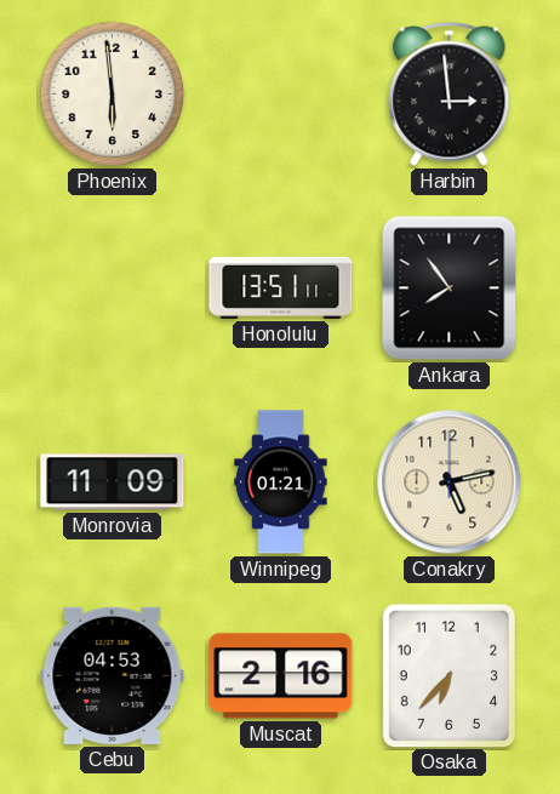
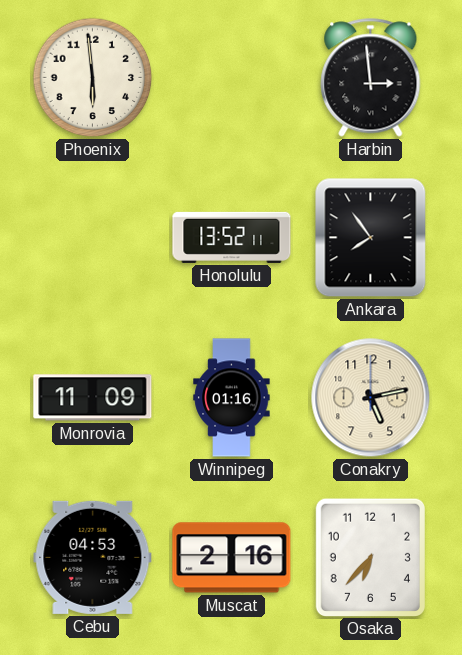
Honolulu: 13:51 -> 13:52 (232, 237)
Winnipeg: 01:21 -> 01:16 (232, 398)
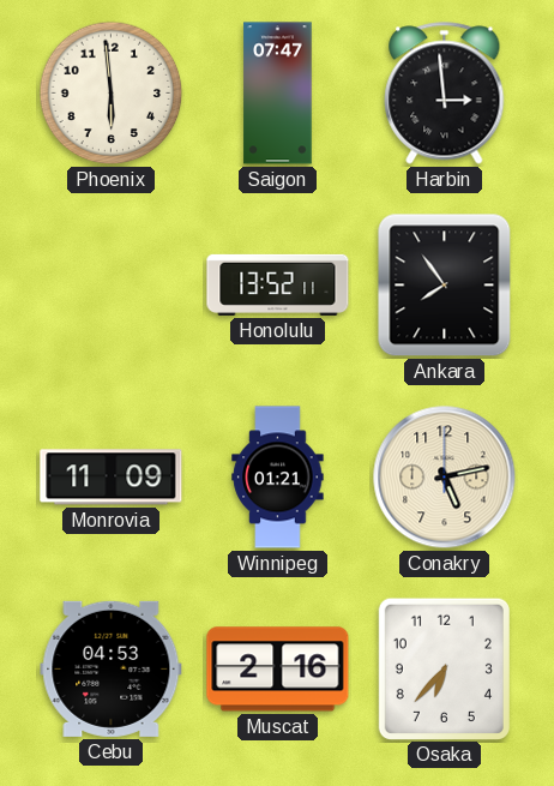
Saigon: none -> 07:47 (278, 94)
Winnipeg: 01:16 -> 01:21 (278, 478)
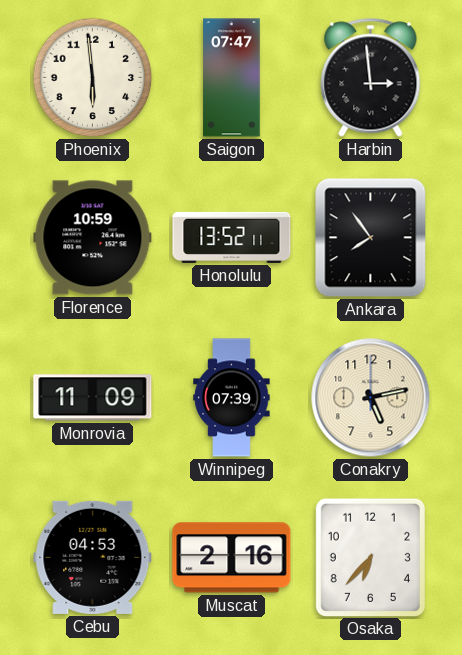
Florence: none -> 10:59 (93, 238)
Winnipeg: 01:21 -> 07:39 (232, 398)
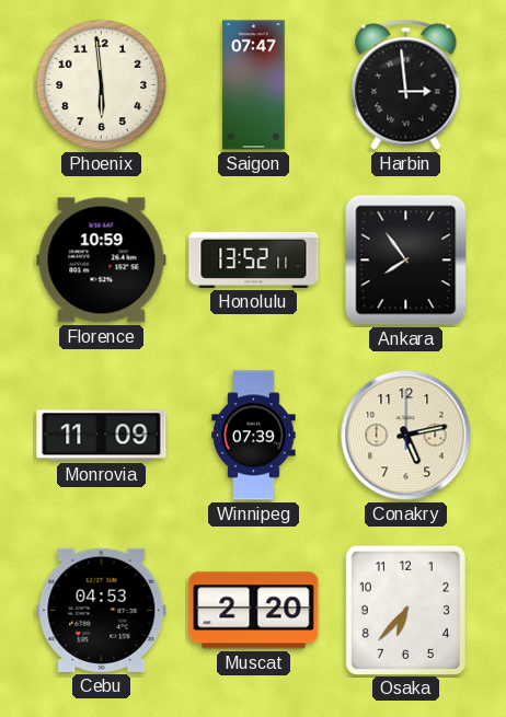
Muscat: 2:16 -> 2:20 (254, 611)
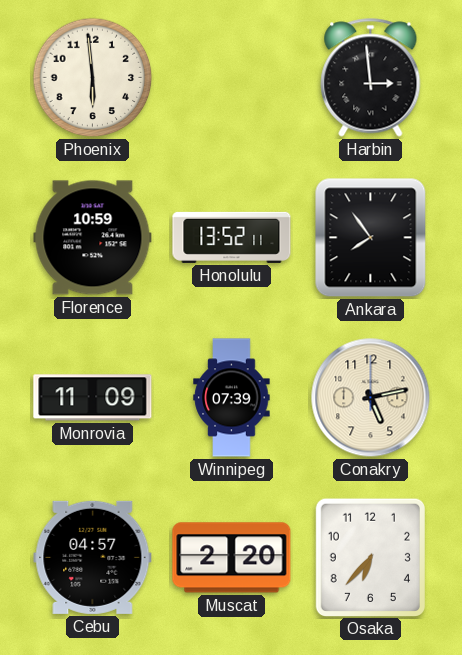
Saigon: 07:47 -> none (254, 85)
Cebu: 04:53 -> 04:57 (93, 557)
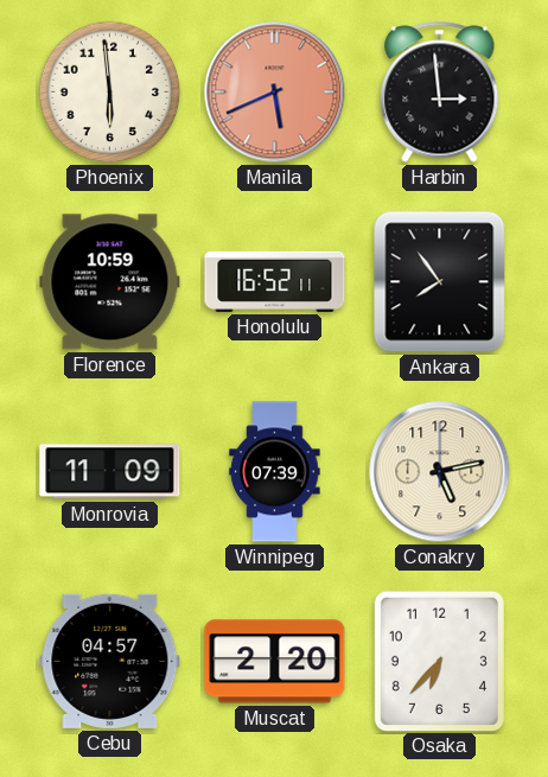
Manila: none -> 5:41 (275, 93)
Honolulu: 13:52 -> 16:52 (275, 281)
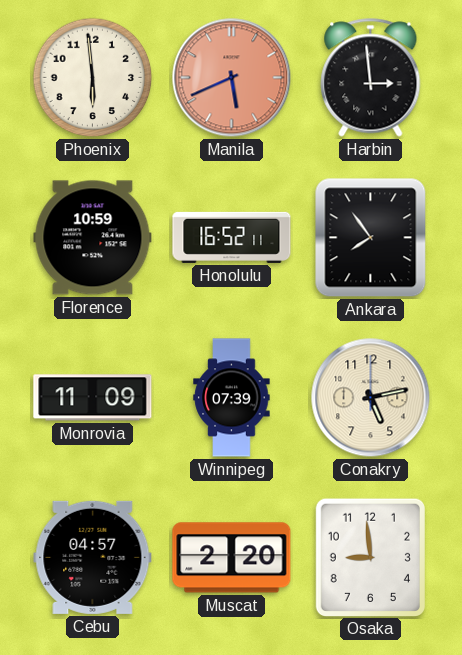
Osaka: 6:37 -> 8:59 (370, 557)
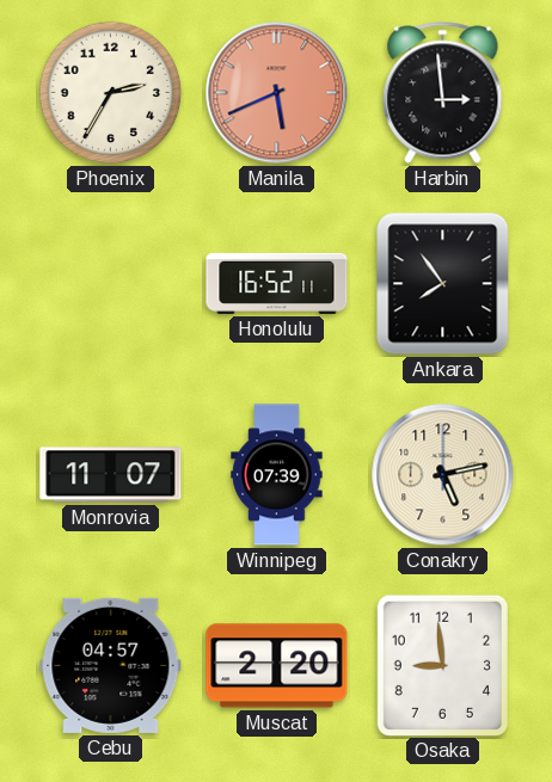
Phoenix: 5:59 -> 2:35 (111, 93)
Florence: 10:59 -> none (93, 238)
Monrovia: 11:09 -> 11:07 (111, 475)
